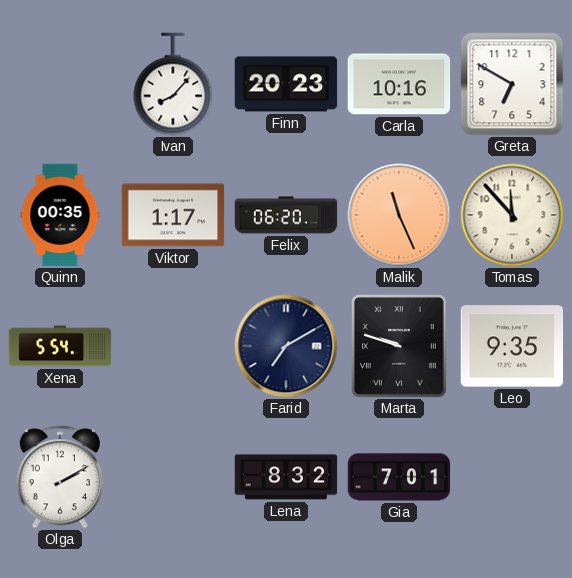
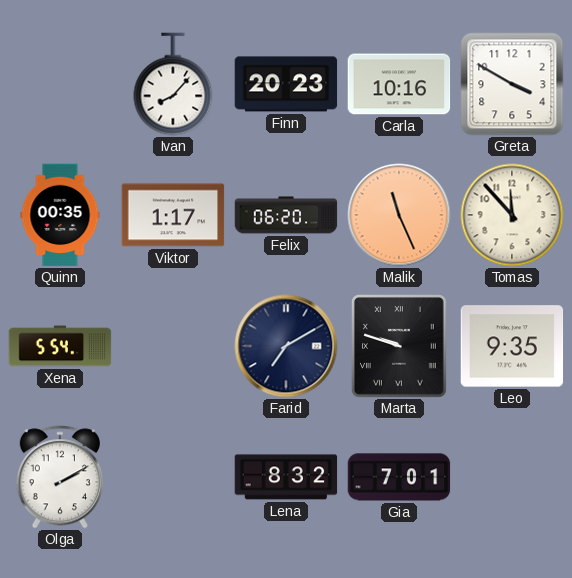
Greta: 6:50 -> 3:50 (512, 84)
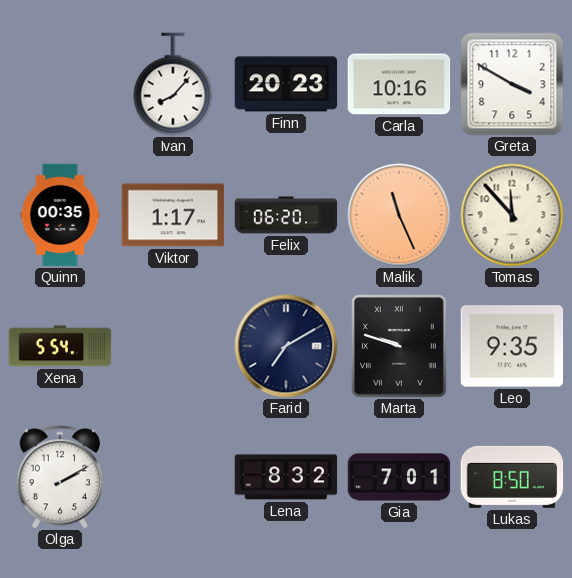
Lukas: none -> 8:50 (512, 477)
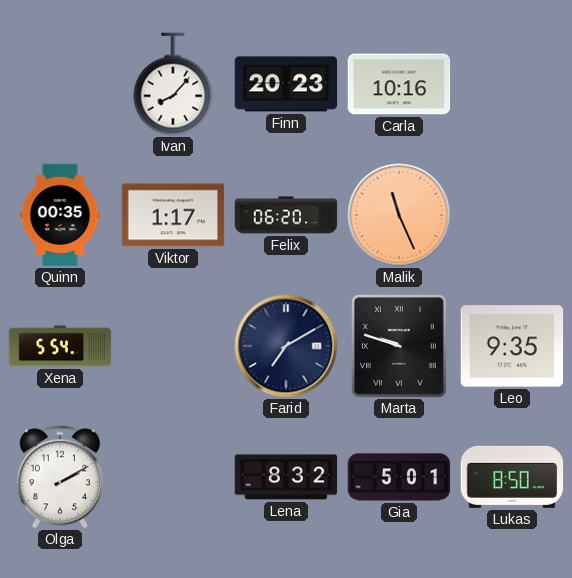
Greta: 3:50 -> none (512, 84)
Tomas: 11:53 -> none (512, 215)
Gia: 7:01 -> 5:01 (399, 477)
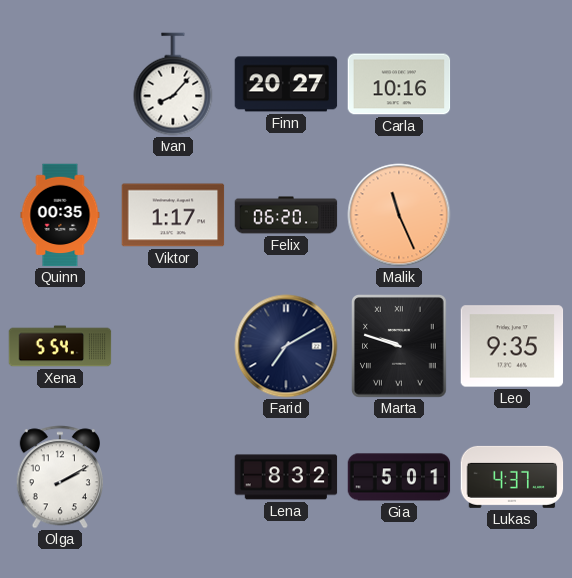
Finn: 20:23 -> 20:27 (286, 84)
Lukas: 8:50 -> 4:37 (512, 477)
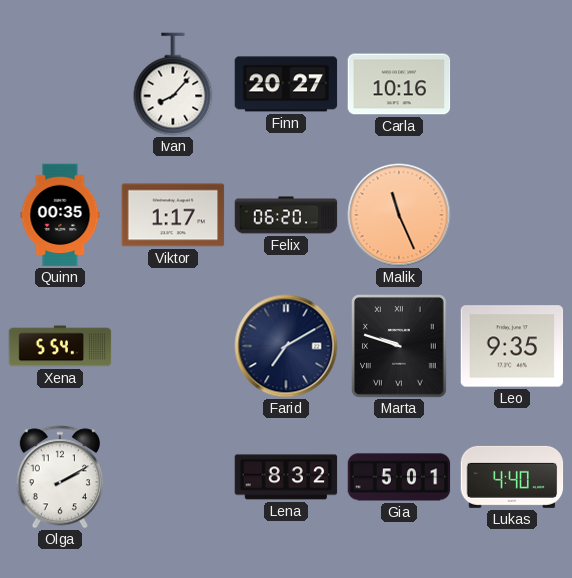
Lukas: 4:37 -> 4:40 (512, 477)
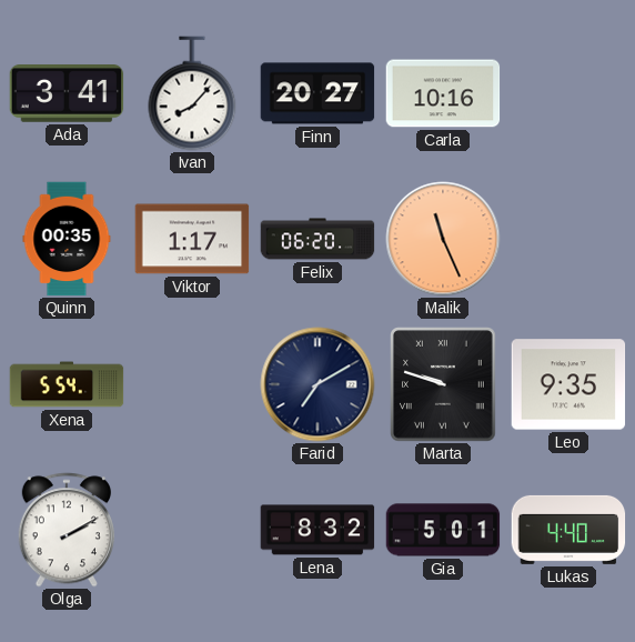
Ada: none -> 3:41 (67, 94)
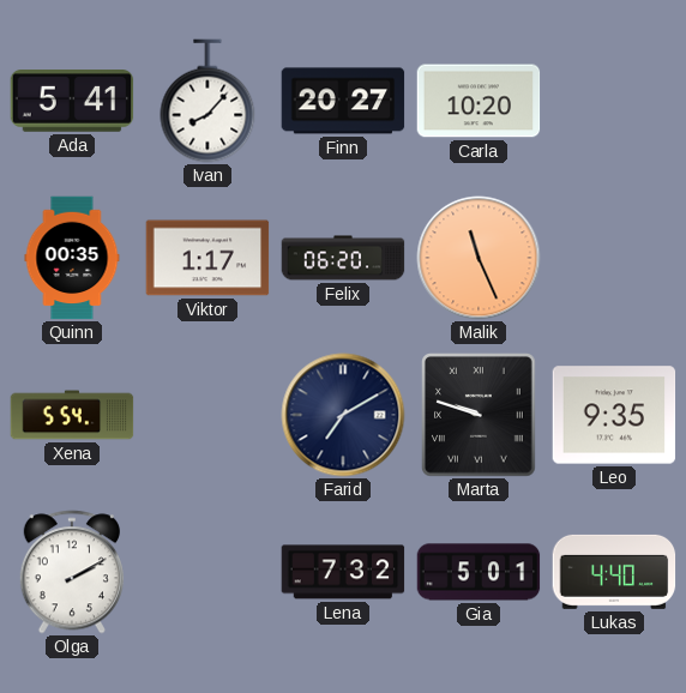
Ada: 3:41 -> 5:41 (72, 102)
Carla: 10:16 -> 10:20 (479, 101)
Lena: 8:32 -> 7:32 (343, 572)
